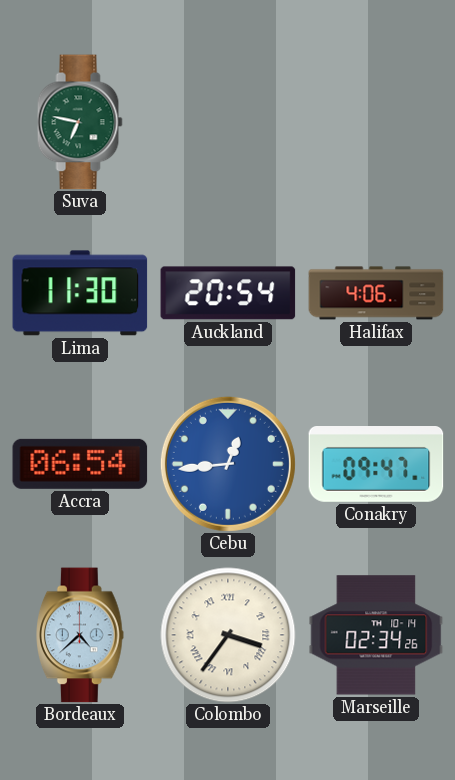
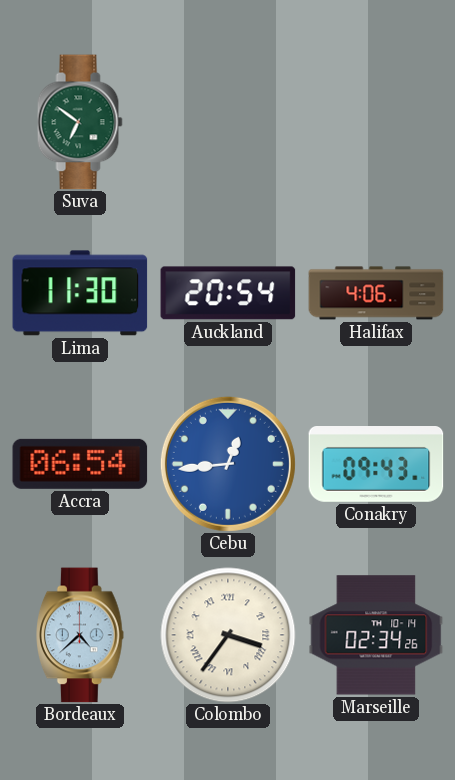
Suva: 6:47 -> 6:51 (80, 122)
Conakry: 09:47 -> 09:43 (376, 465)
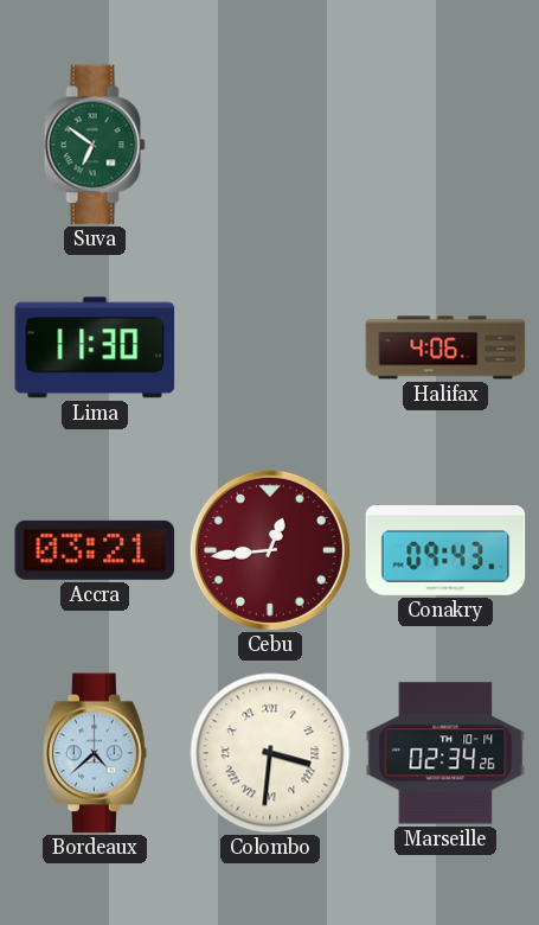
Auckland: 20:54 -> none (228, 293)
Accra: 06:54 -> 03:21 (95, 550)
Cebu dial: blue -> burgundy (270, 550)
Colombo: 3:36 -> 3:31 (270, 753)
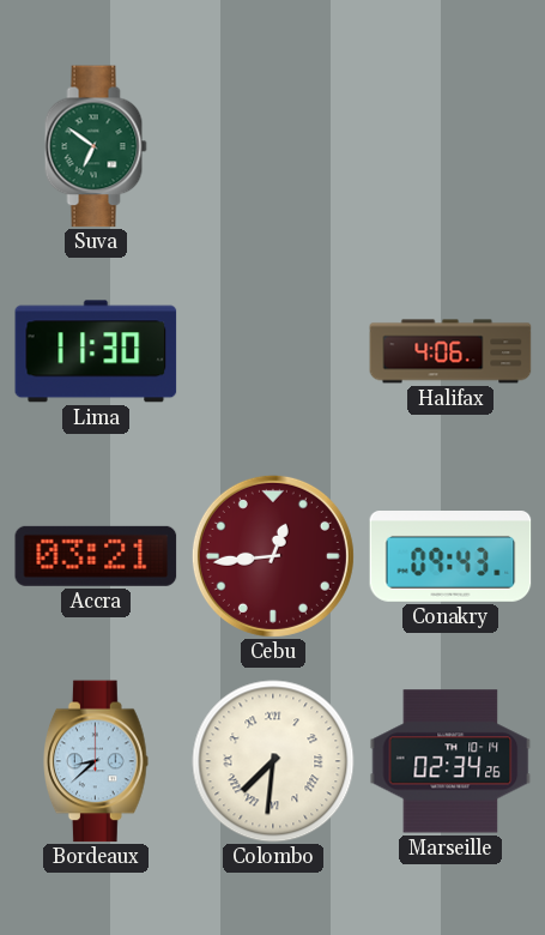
Bordeaux: 4:38 -> 8:38 (97, 761)
Colombo: 3:31 -> 7:31 (273, 761)
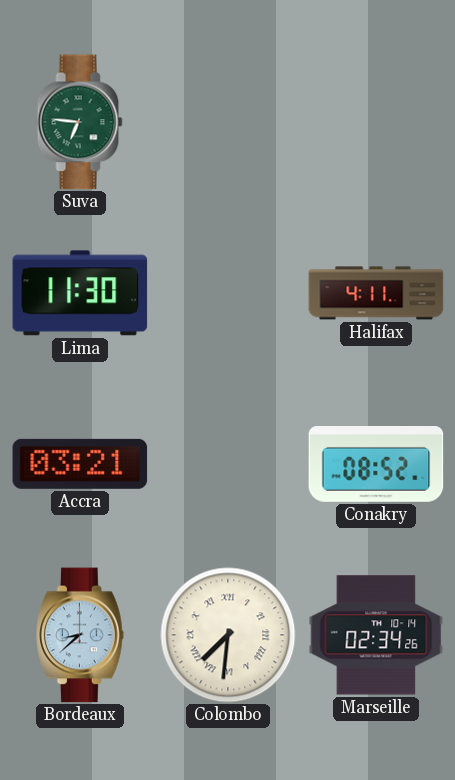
Suva: 6:51 -> 6:46 (80, 122)
Halifax: 4:06 -> 4:11 (376, 293)
Cebu: 12:44 -> none (273, 556)
Conakry: 09:43 -> 08:52 (376, 465)
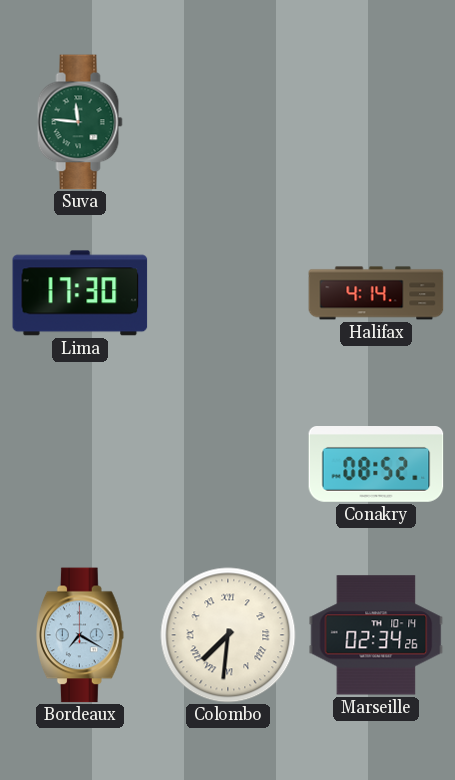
Suva: 6:46 -> 11:46 (80, 122)
Lima: 11:30 -> 17:30 (80, 293)
Halifax: 4:11 -> 4:14 (376, 293)
Accra: 03:21 -> none (80, 464)
Bordeaux: 8:38 -> 7:20 (81, 635)
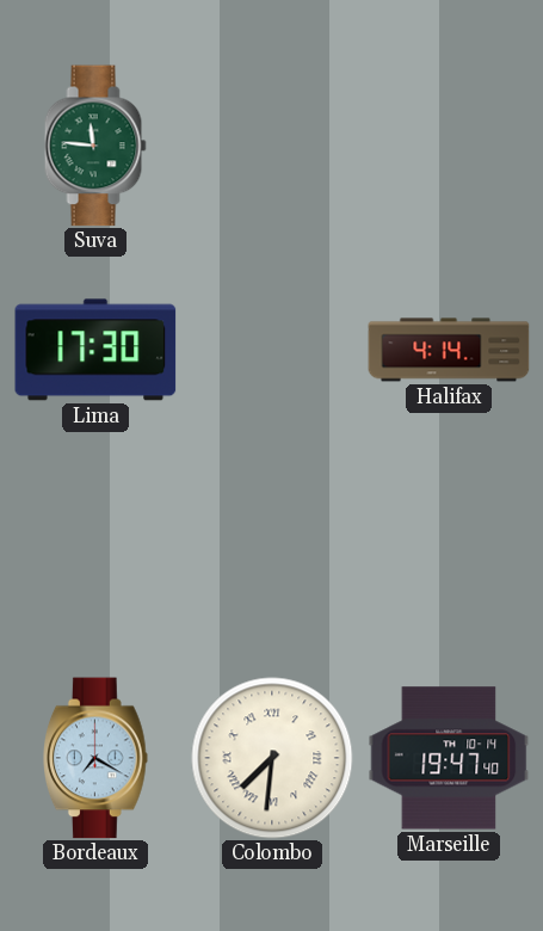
Conakry: 08:52 -> none (376, 465)
Marseille: 02:34 -> 19:47 (449, 758)
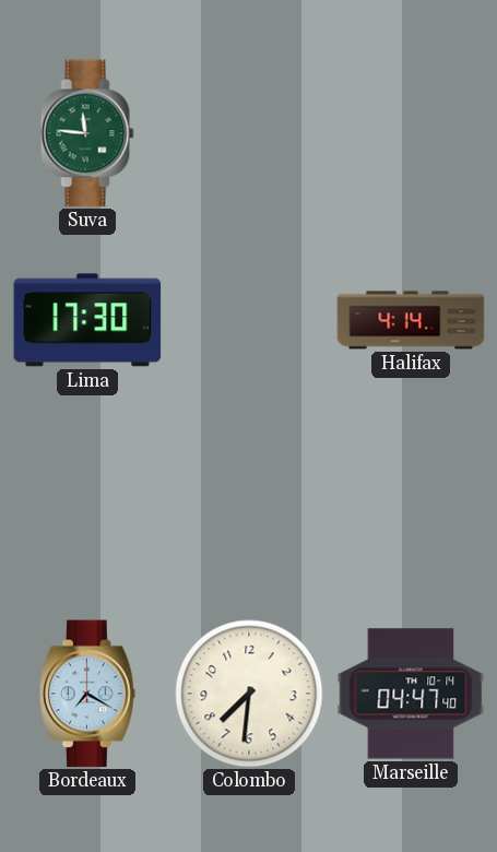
Colombo numerals: Roman -> Arabic (249, 694)
Marseille: 19:47 -> 04:47 (411, 694)
